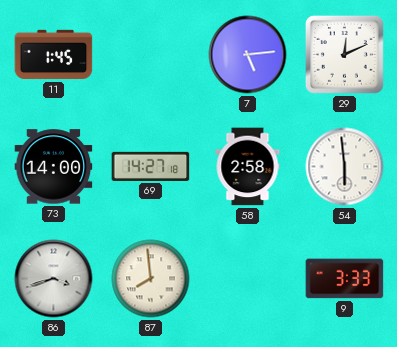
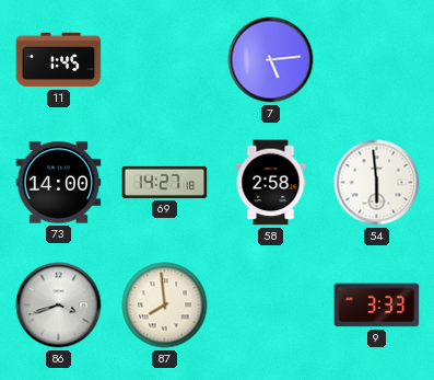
29: 12:11 -> none (345, 55)
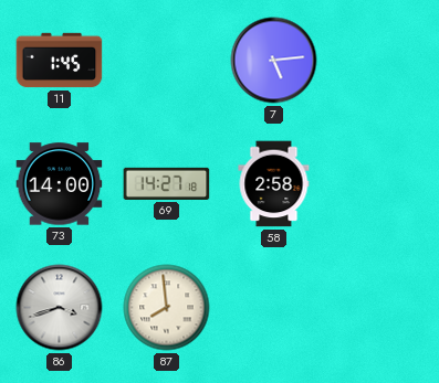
54: 5:59 -> none (377, 183)
9: 3:33 -> none (377, 306)
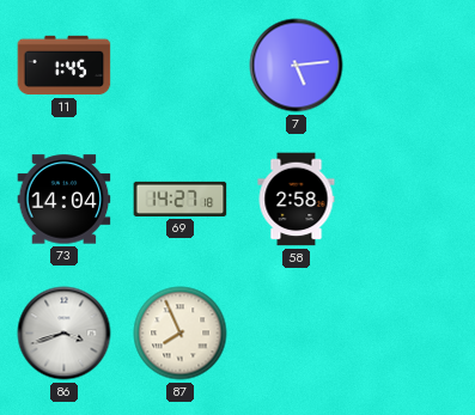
73: 14:00 -> 14:04 (65, 200)
87: 7:59 -> 7:56 (181, 334)
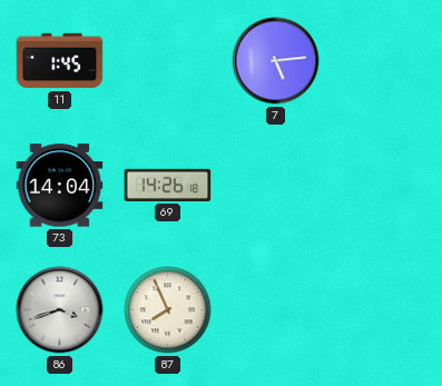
69: 14:27 -> 14:26 (168, 185)
58: 2:58 -> none (297, 200)
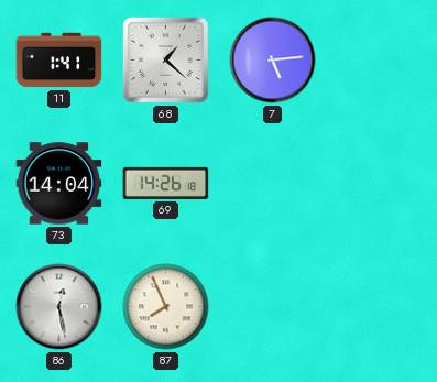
11: 1:45 -> 1:41 (59, 61)
68: none -> 1:22 (165, 59)
86: 3:42 -> 12:28 (59, 307)
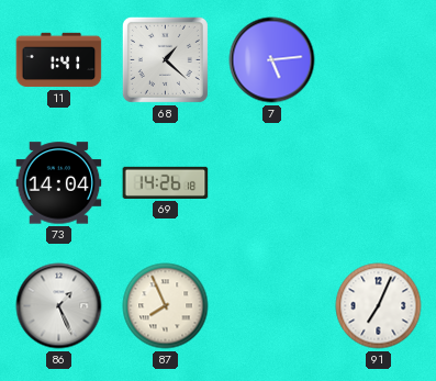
86: 12:28 -> 1:26 (59, 306)
91: none -> 7:04 (379, 306)
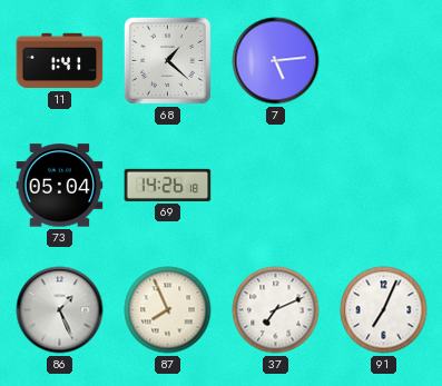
73: 14:04 -> 05:04 (60, 186)
37: none -> 7:11 (276, 310)
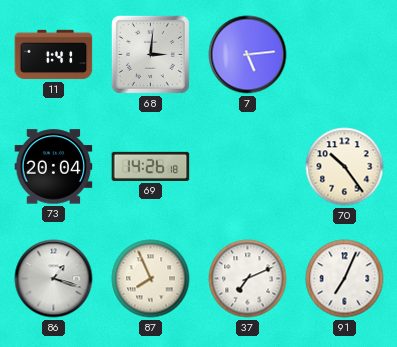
68: 1:22 -> 3:01 (150, 54)
73: 05:04 -> 20:04 (54, 167)
70: none -> 10:24 (345, 167)
86: 1:26 -> 1:18 (54, 279)
